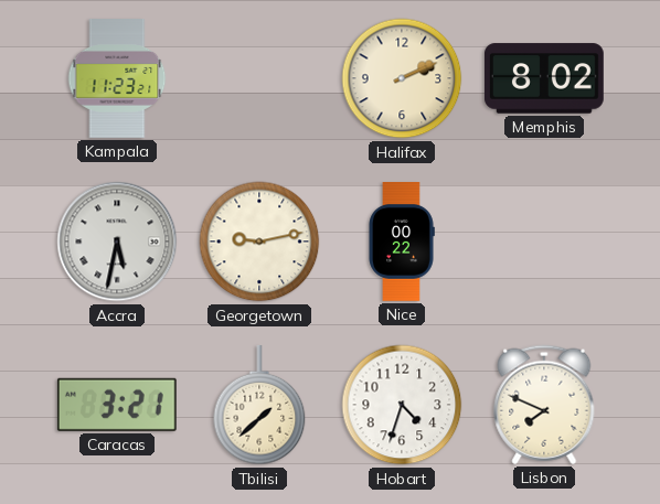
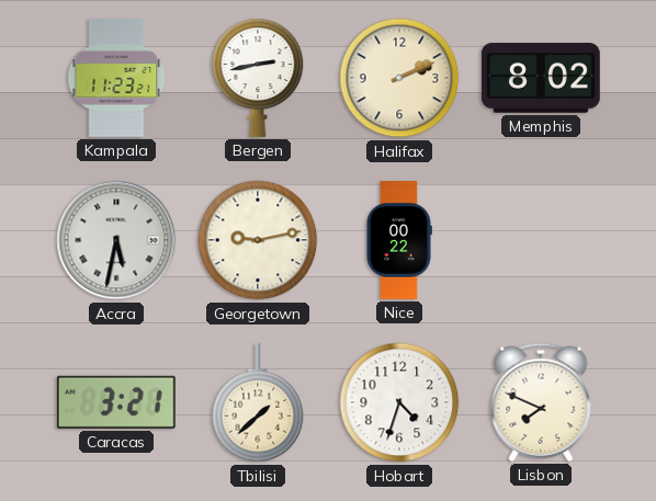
Bergen: none -> 2:43 (258, 78)
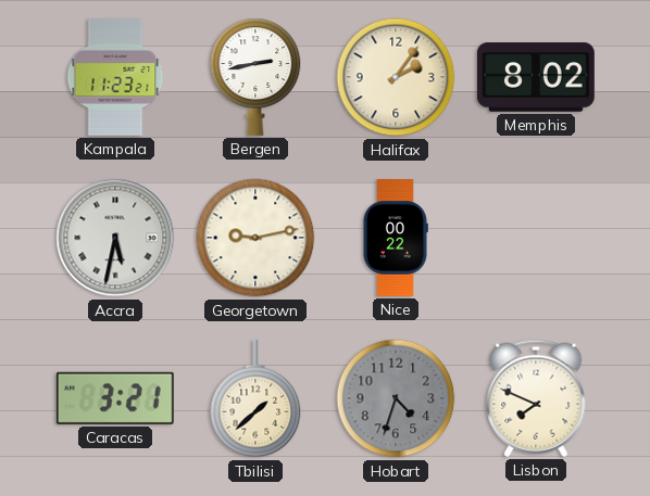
Halifax: 2:11 -> 2:06 (396, 77)
Hobart dial: white -> grey (396, 398)
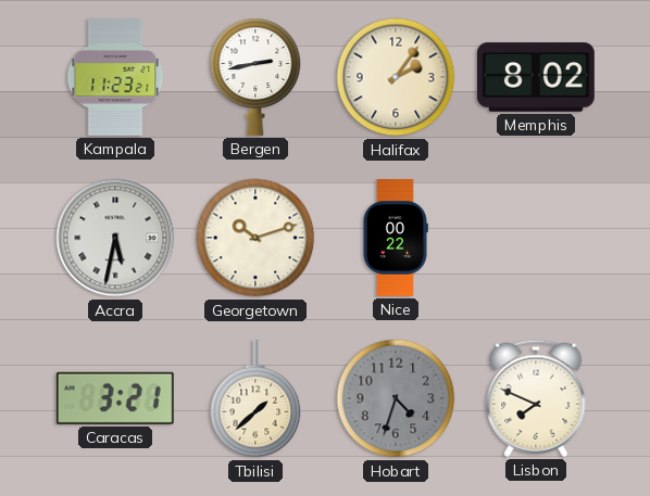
Georgetown: 9:13 -> 10:12 (255, 238)
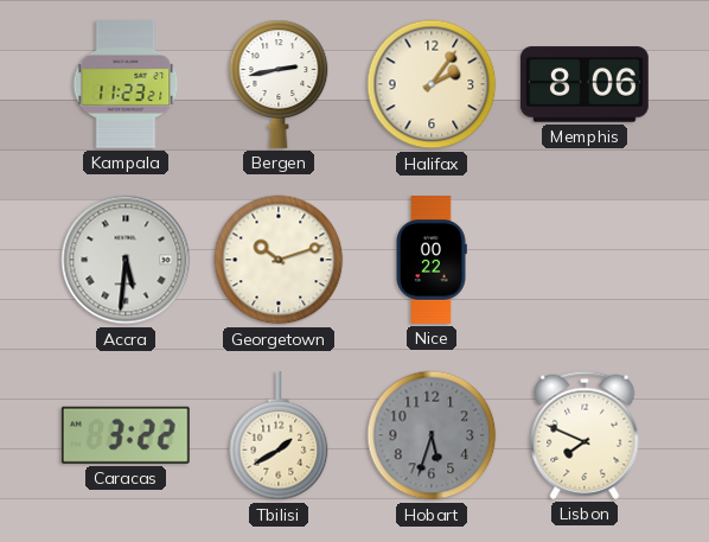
Memphis: 8:02 -> 8:06 (585, 84)
Accra: 5:32 -> 5:31 (126, 260)
Caracas: 3:21 -> 3:22 (126, 435)
Tbilisi: 1:38 -> 1:40 (279, 435)
Hobart: 4:33 -> 5:33 (432, 435)
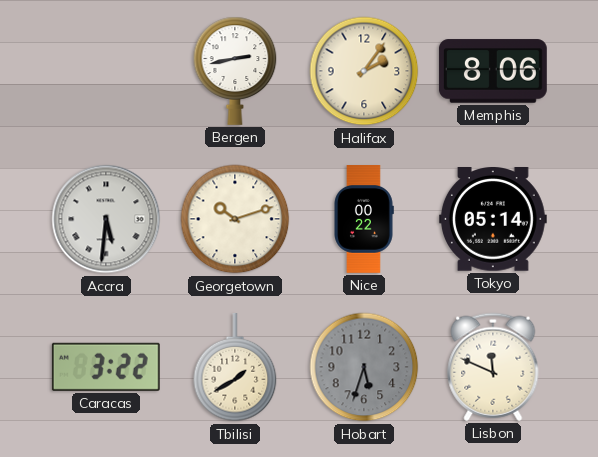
Kampala: 11:23 -> none (126, 85)
Tokyo: none -> 05:14 (493, 219)
Lisbon: 7:49 -> 11:49 (493, 367)
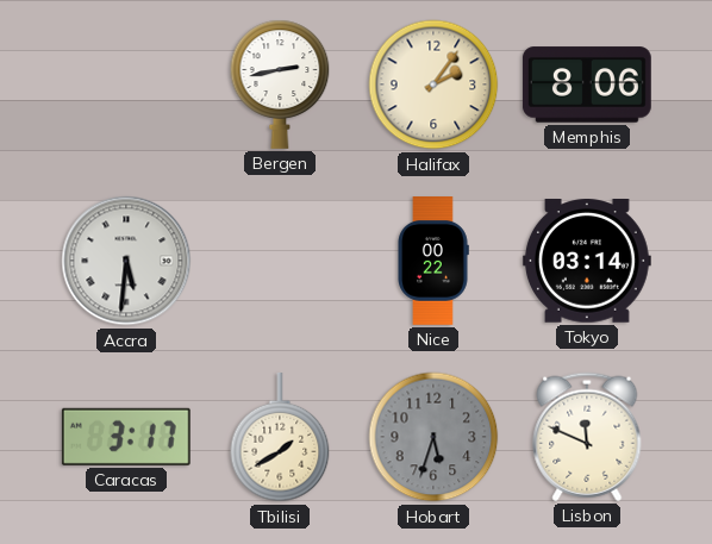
Georgetown: 10:12 -> none (235, 219)
Tokyo: 05:14 -> 03:14 (587, 261)
Caracas: 3:22 -> 3:17 (126, 437)
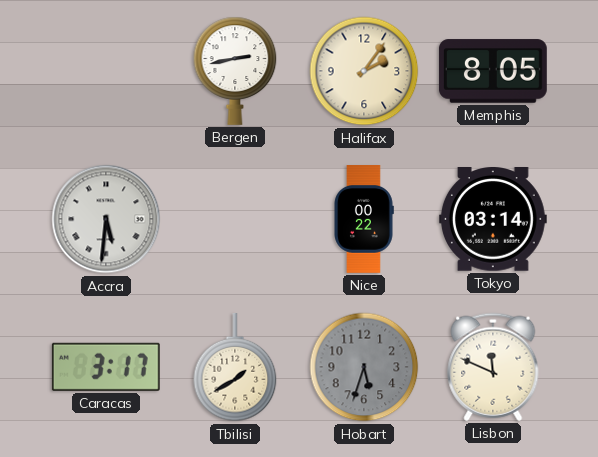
Memphis: 8:06 -> 8:05 (493, 71)
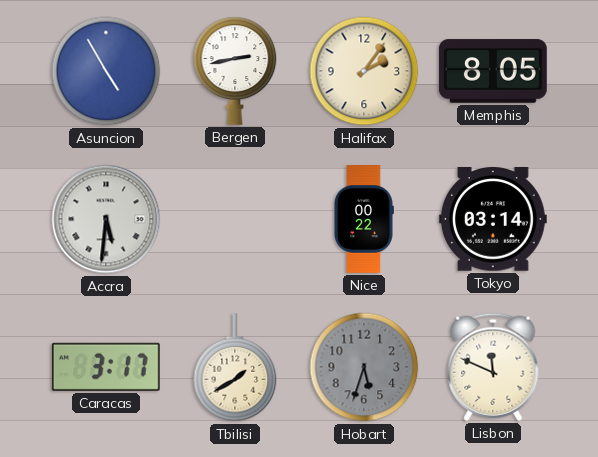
Asuncion: none -> 4:55 (106, 71)
